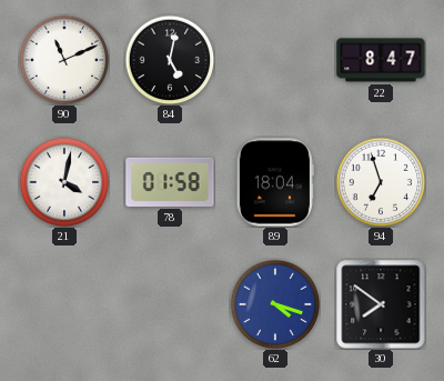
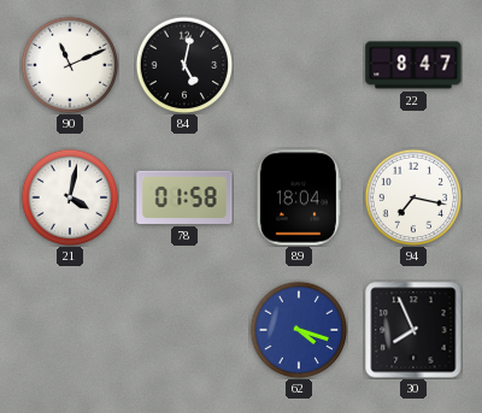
94: 6:57 -> 7:17 (413, 197)
30: 7:51 -> 7:56 (413, 330)
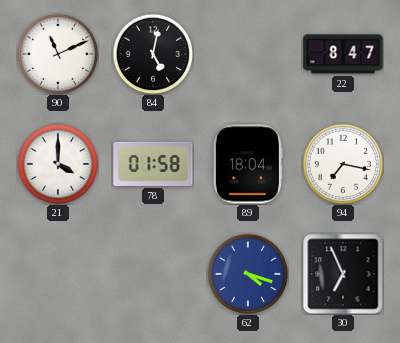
21: 4:02 -> 4:00 (58, 164)
30: 7:56 -> 6:56 (343, 274)
